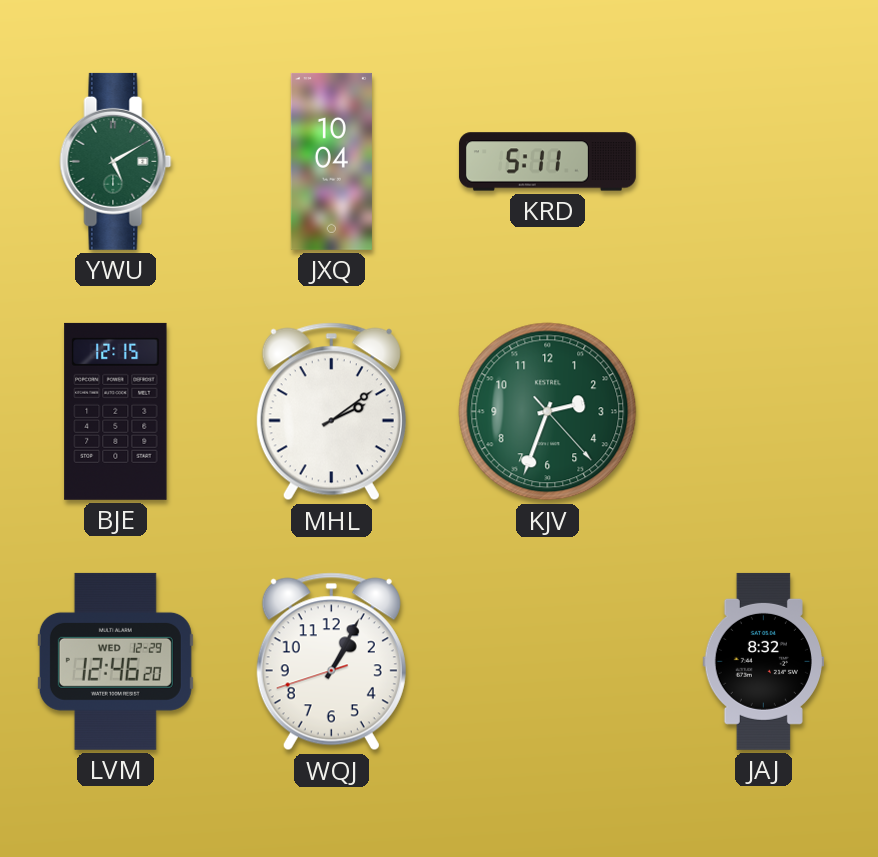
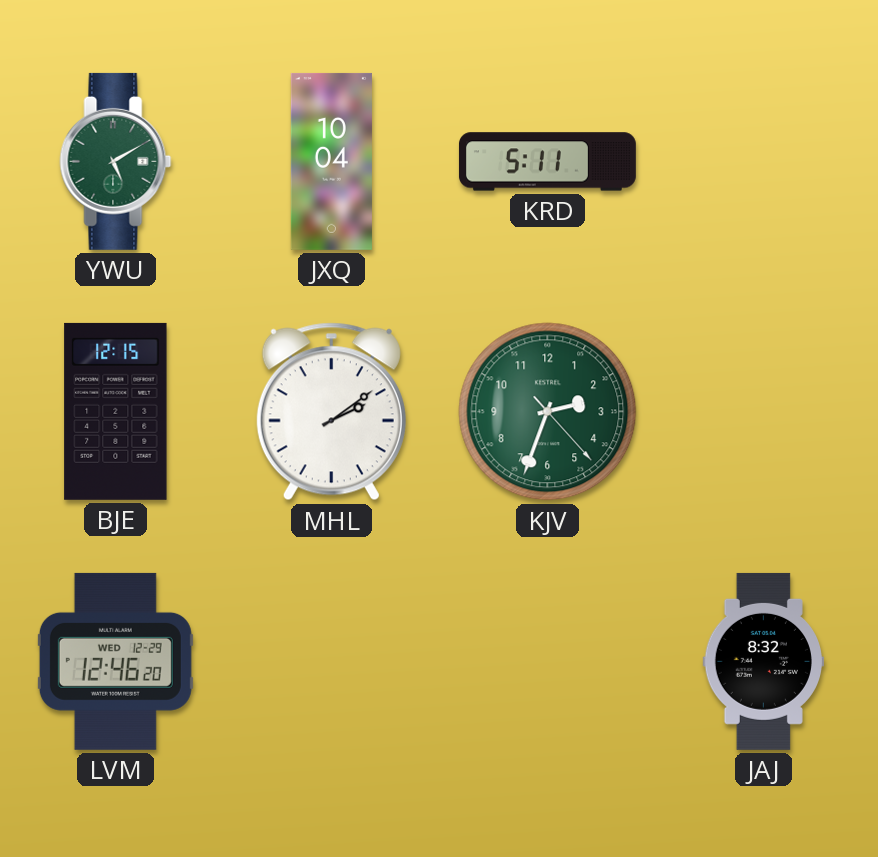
WQJ: 1:04 -> none (331, 662)
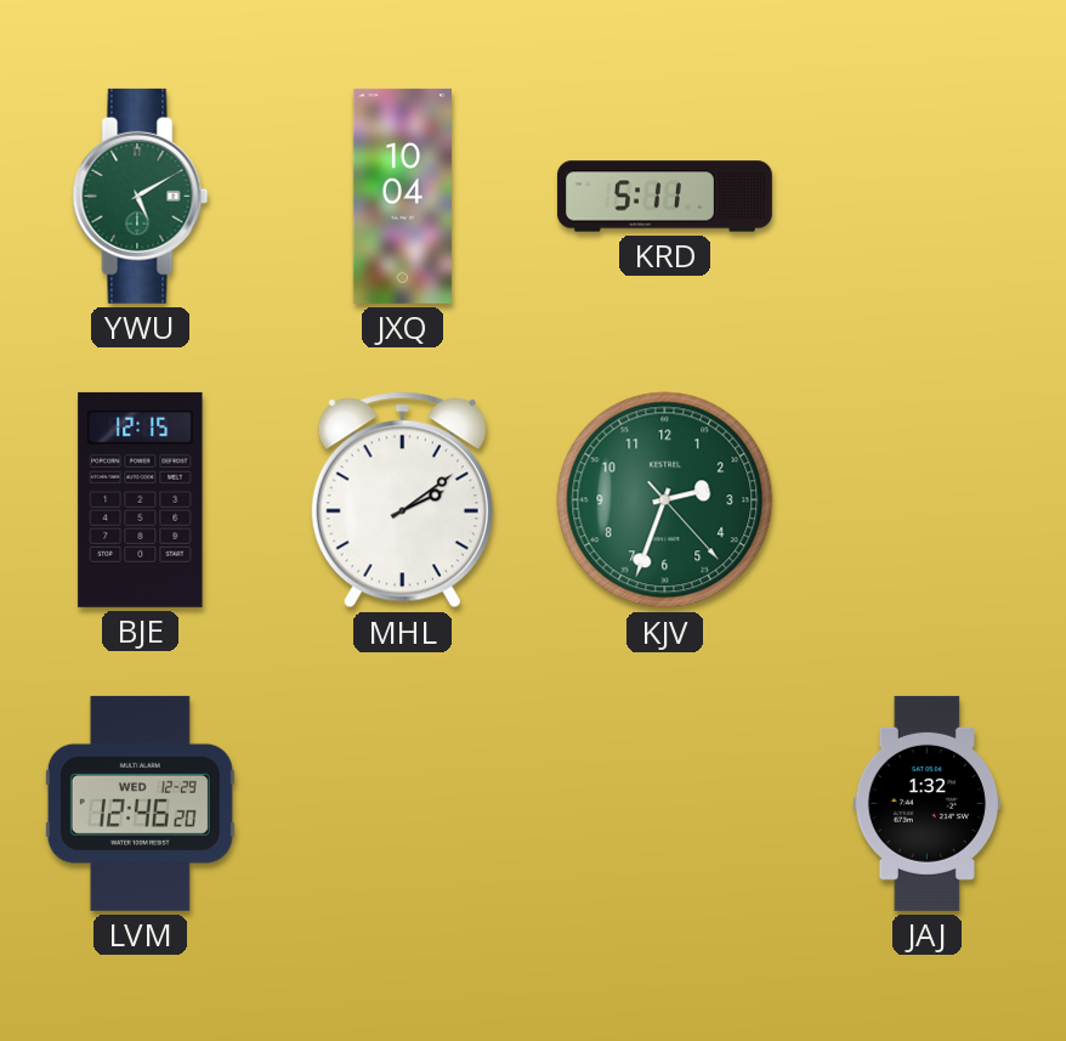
JAJ: 8:32 -> 1:32 (926, 803)
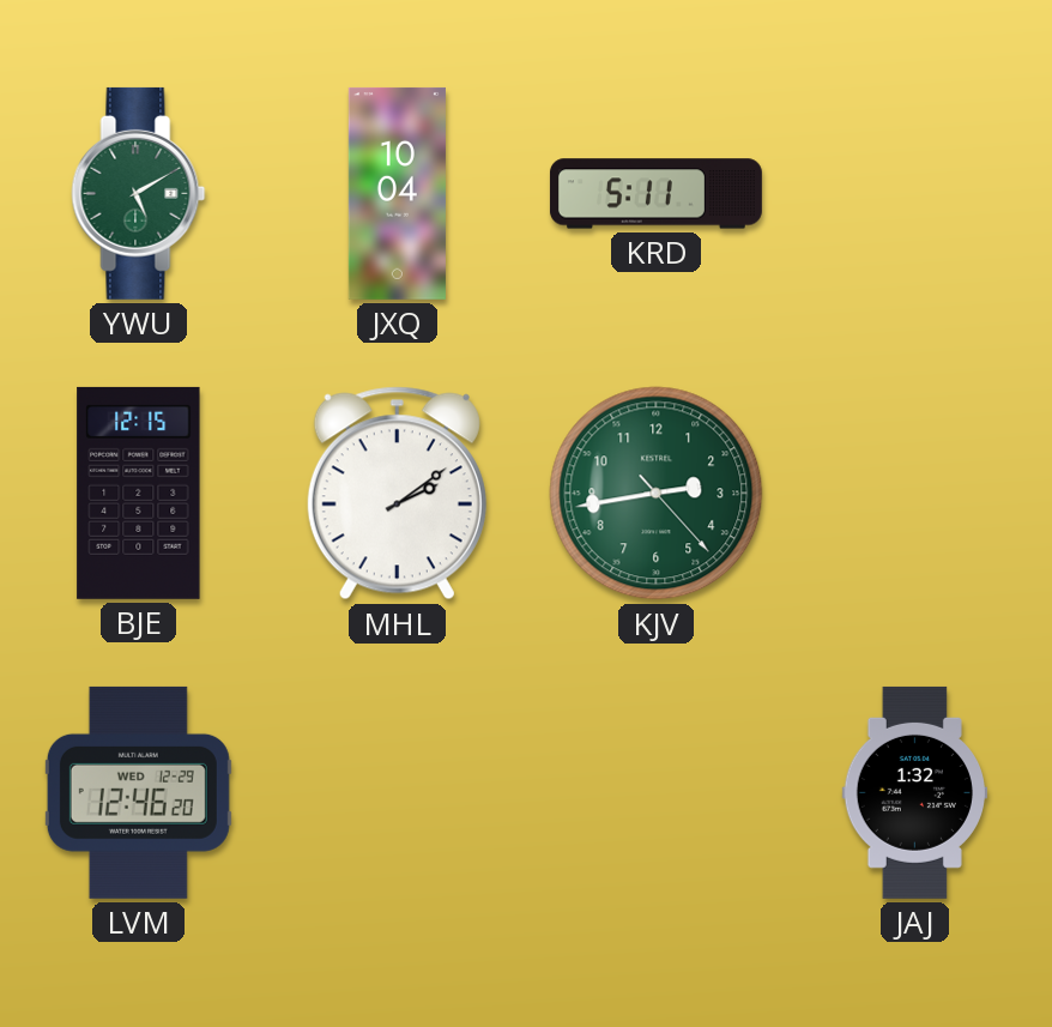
KJV: 2:33 -> 2:43 (657, 494)
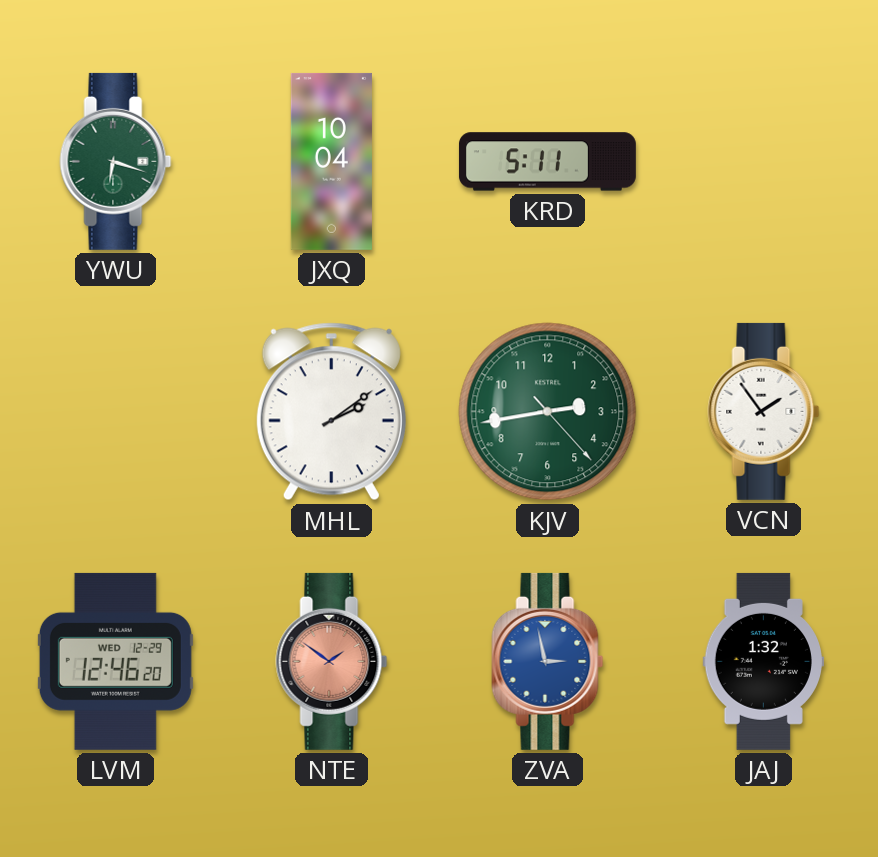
YWU: 5:10 -> 6:18 (116, 161)
BJE: 12:15 -> none (139, 493)
VCN: none -> 1:54 (764, 411)
NTE: none -> 1:51 (332, 661)
ZVA: none -> 2:58 (548, 661)
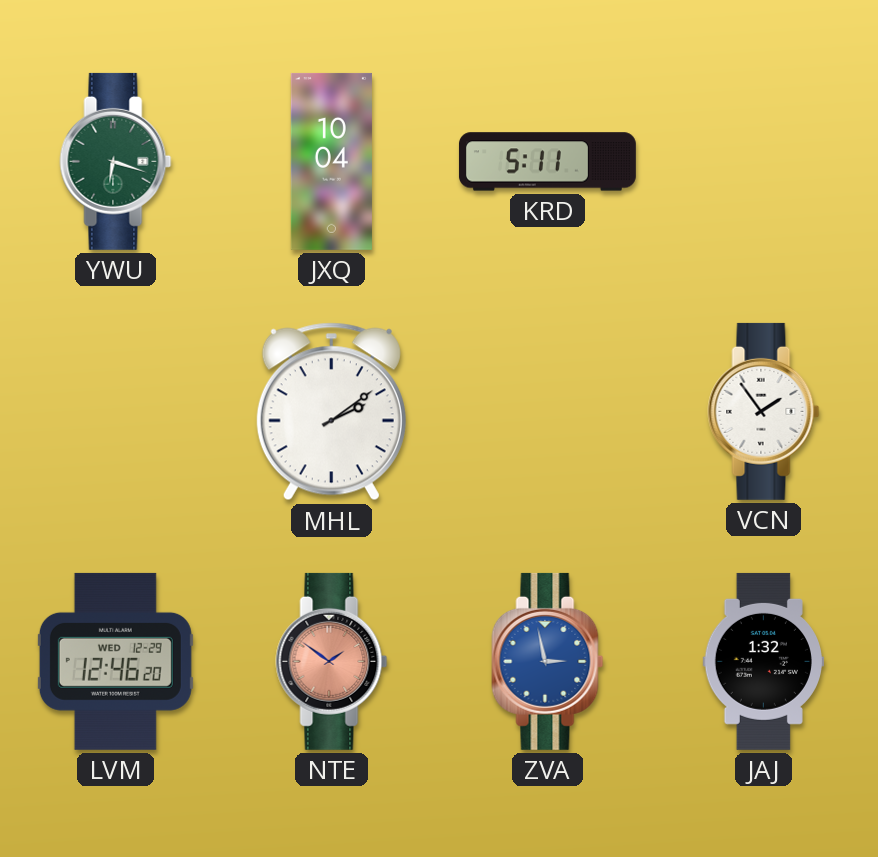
KJV: 2:43 -> none (548, 412)
